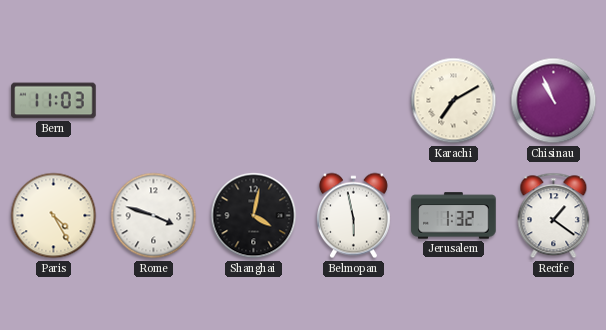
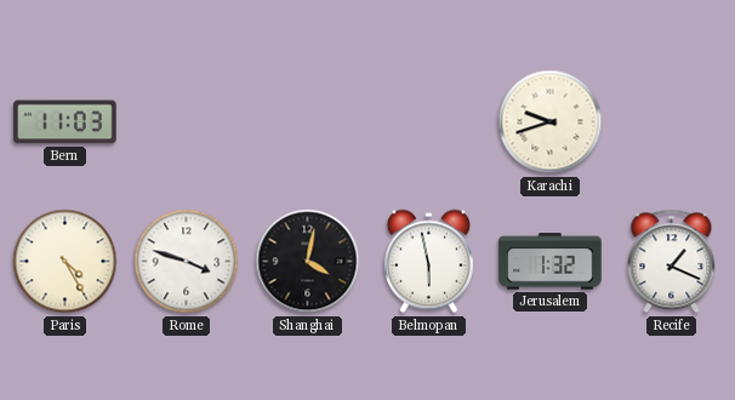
Karachi: 7:10 -> 9:42 (551, 122)
Chisinau: 10:56 -> none (554, 101)
Recife: 1:21 -> 1:19 (672, 262)
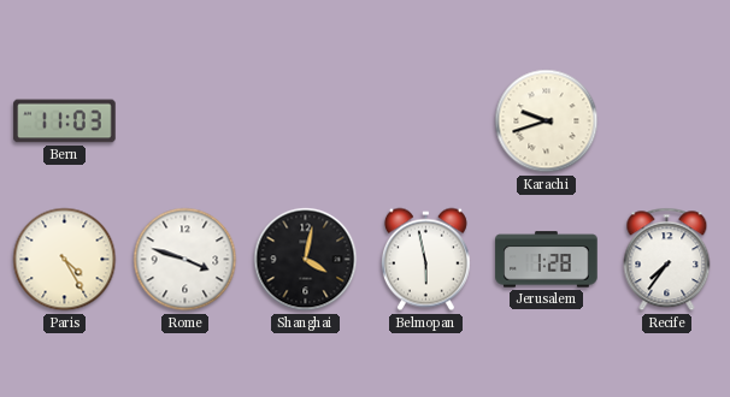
Jerusalem: 1:32 -> 1:28 (547, 260)
Recife: 1:19 -> 7:36 (667, 260)
